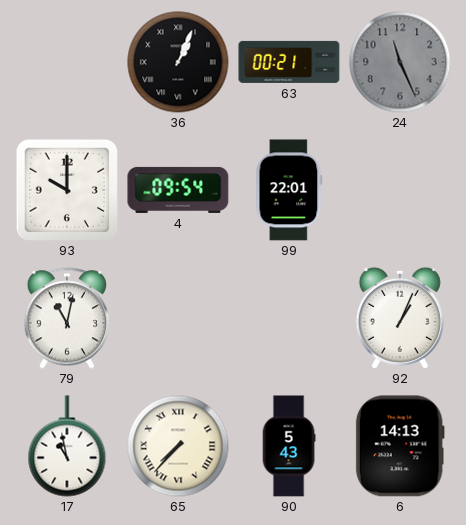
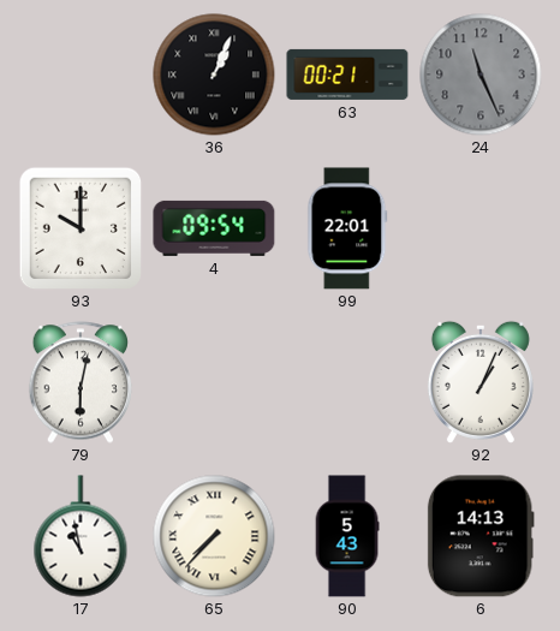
79: 11:02 -> 6:02 (81, 382)
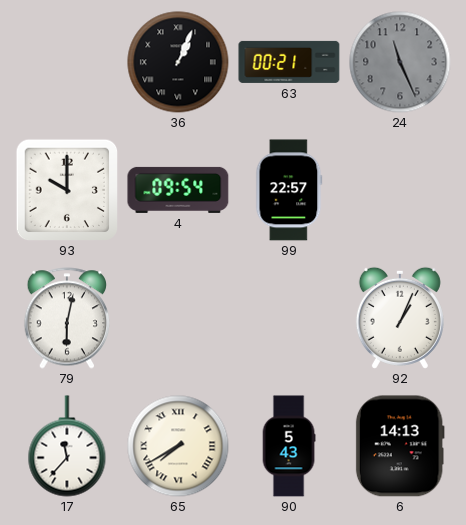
99: 22:01 -> 22:57 (289, 190)
17: 10:58 -> 11:37 (67, 446)
65: 7:37 -> 7:40 (178, 446)
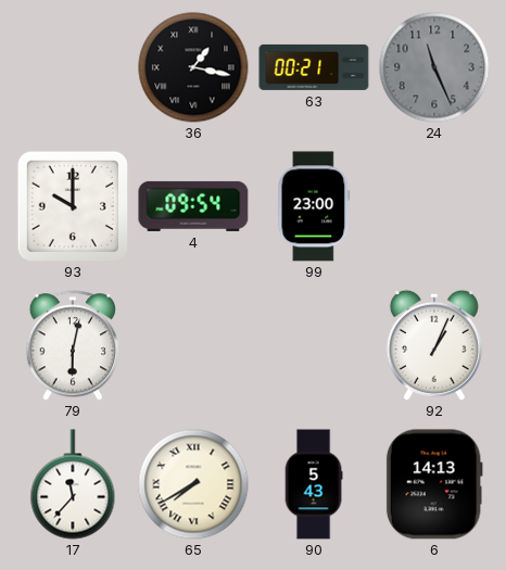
36: 1:04 -> 1:17 (193, 67)
99: 22:57 -> 23:00 (314, 206)
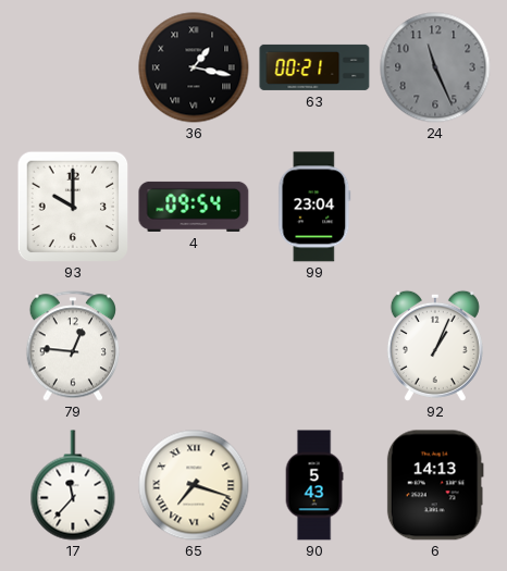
99: 23:00 -> 23:04 (314, 207)
79: 6:02 -> 12:46 (73, 346)
65: 7:40 -> 7:18 (194, 485)
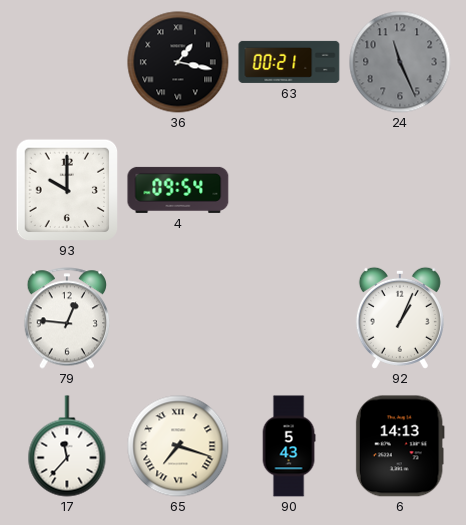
99: 23:04 -> none (314, 207)
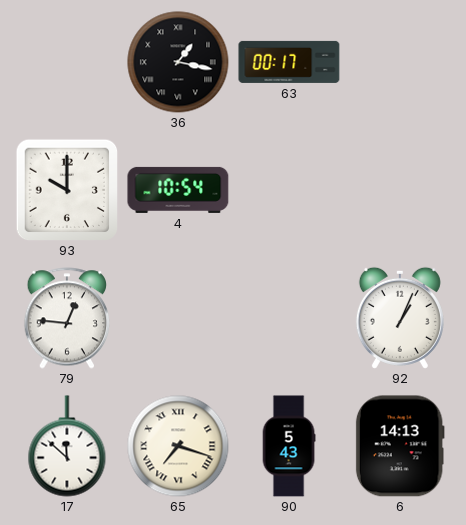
63: 00:21 -> 00:17 (289, 62)
24: 11:26 -> none (400, 62)
4: 09:54 -> 10:54 (178, 190)
17: 11:37 -> 11:52 (67, 446)
